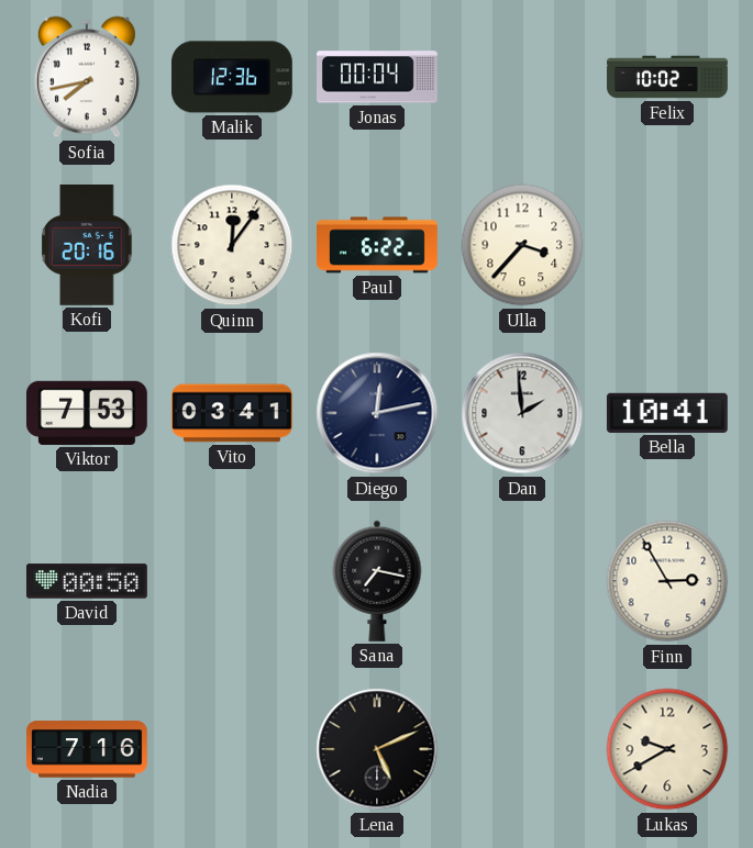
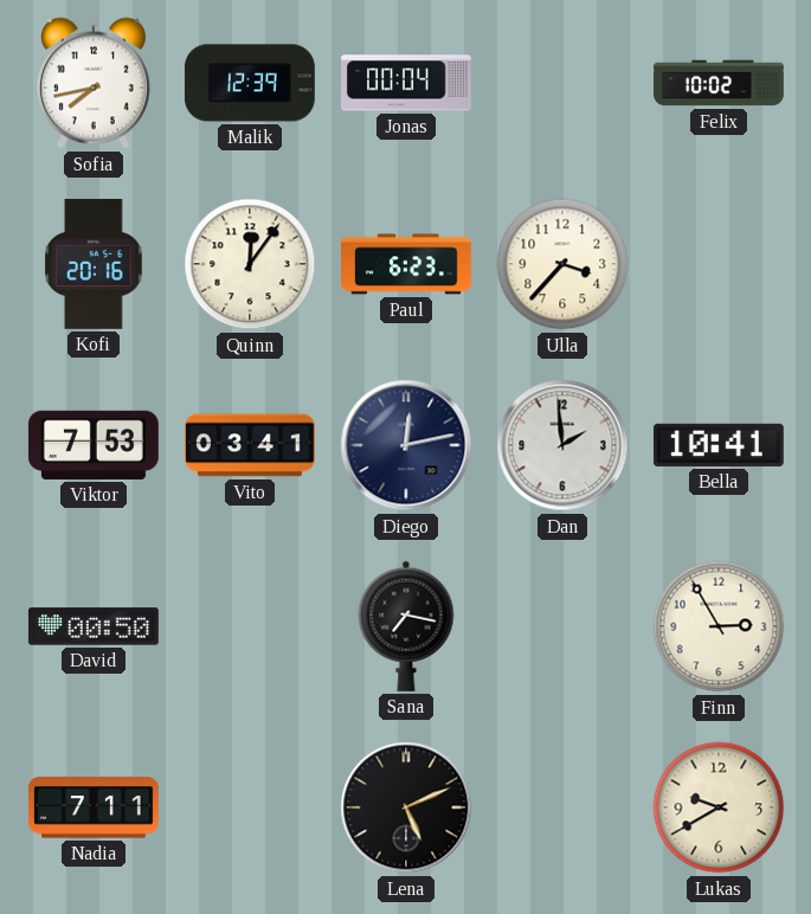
Malik: 12:36 -> 12:39 (250, 83)
Paul: 6:22 -> 6:23 (407, 264)
Nadia: 7:16 -> 7:11 (94, 807)
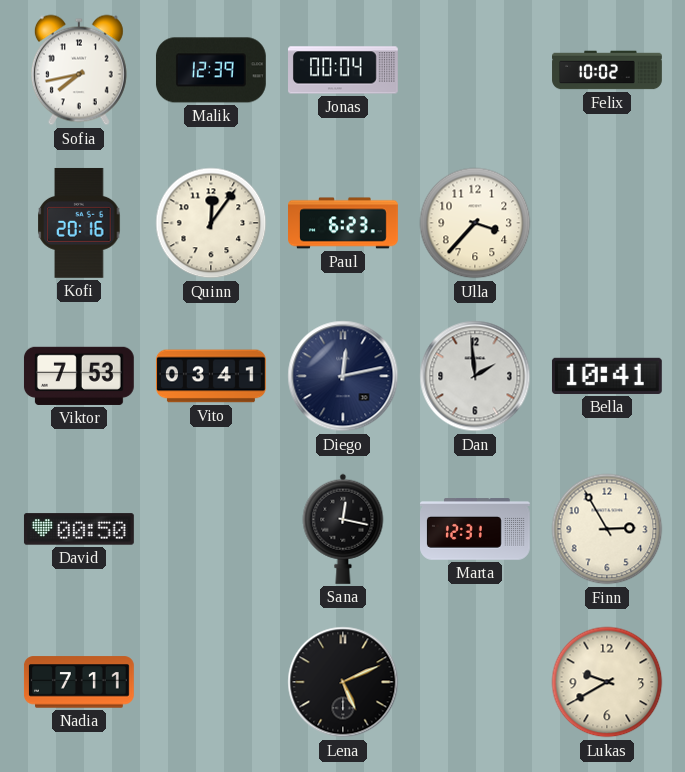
Sana: 7:17 -> 12:17 (343, 529)
Marta: none -> 12:31 (476, 529)
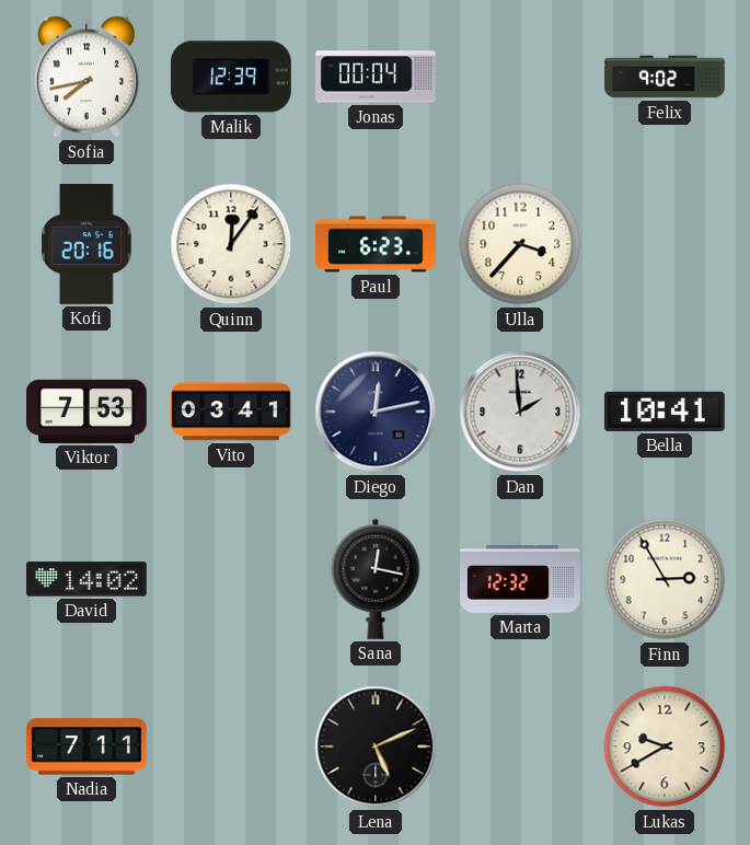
Felix: 10:02 -> 9:02 (665, 77)
David: 00:50 -> 14:02 (86, 579)
Marta: 12:31 -> 12:32 (521, 579)
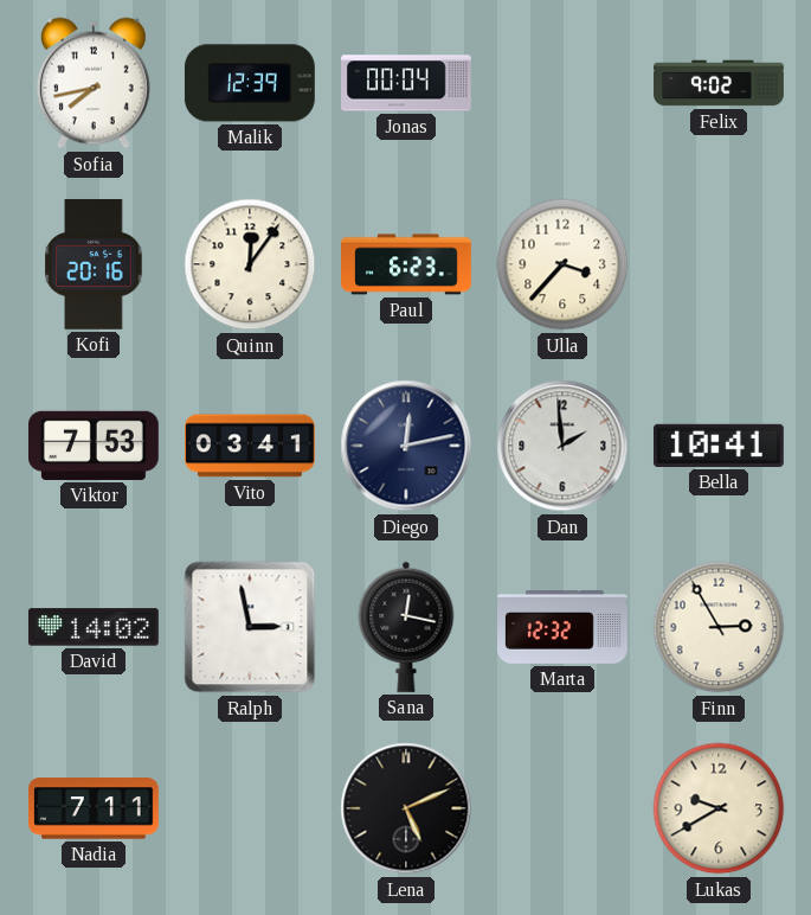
Ralph: none -> 2:58 (250, 627)
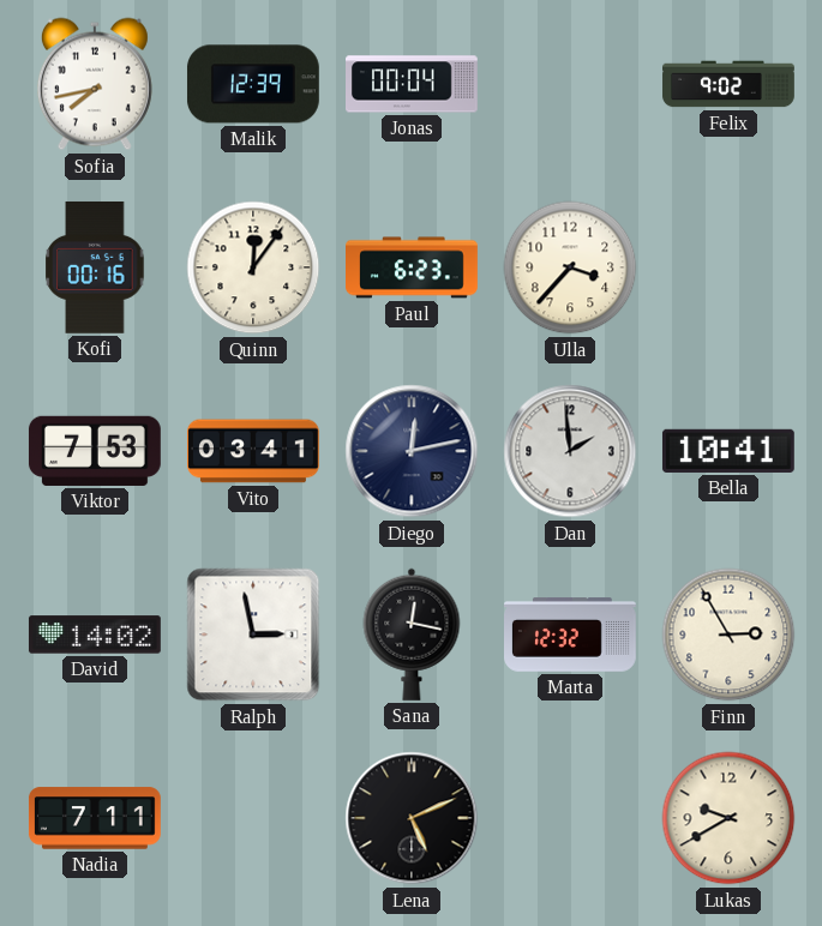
Kofi: 20:16 -> 00:16 (95, 267)
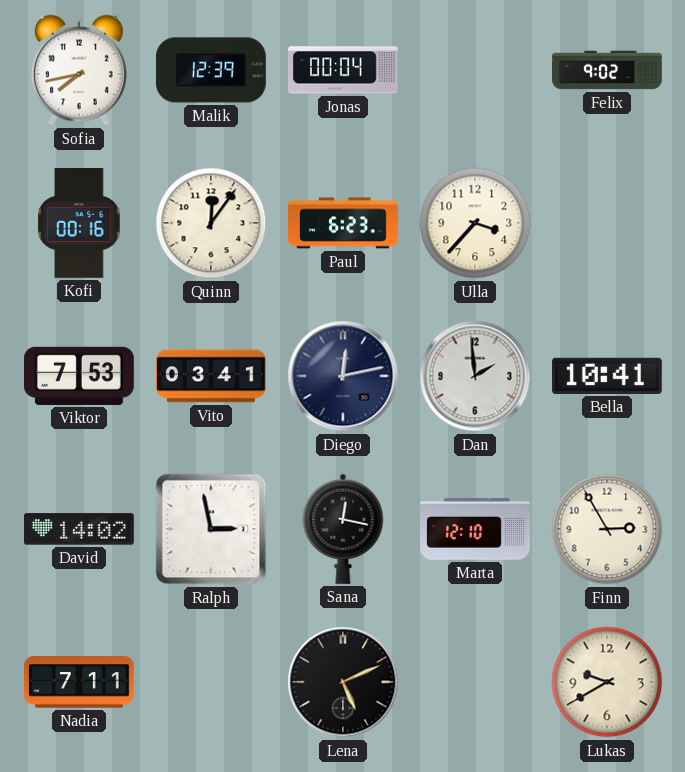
Marta: 12:32 -> 12:10 (476, 529)
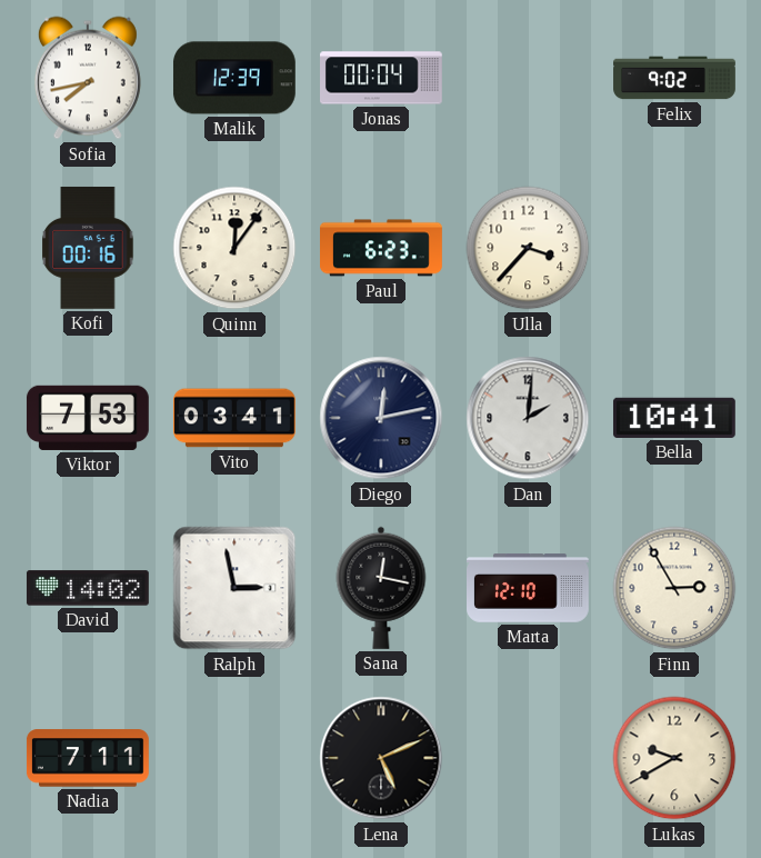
Dan: 1:59 -> 2:01 (528, 418)
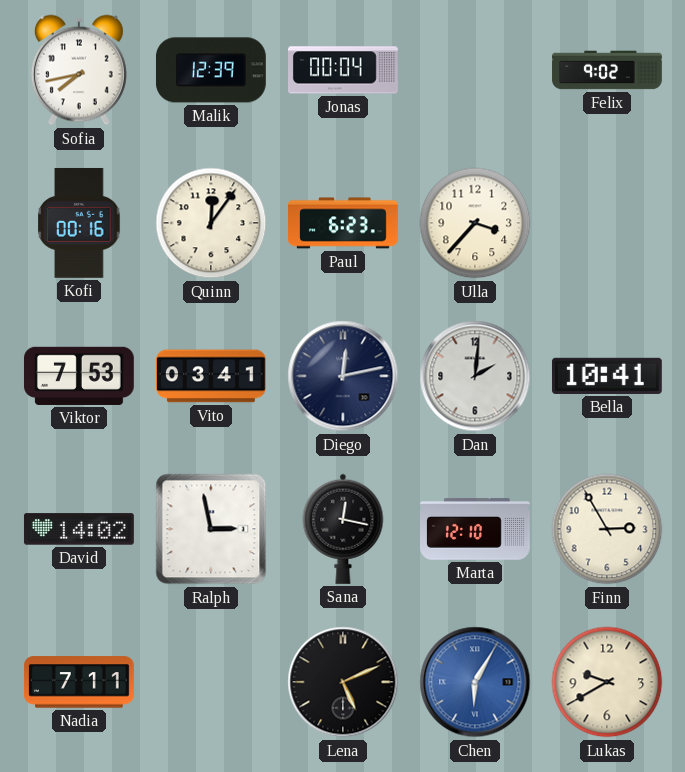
Chen: none -> 6:05 (475, 682)
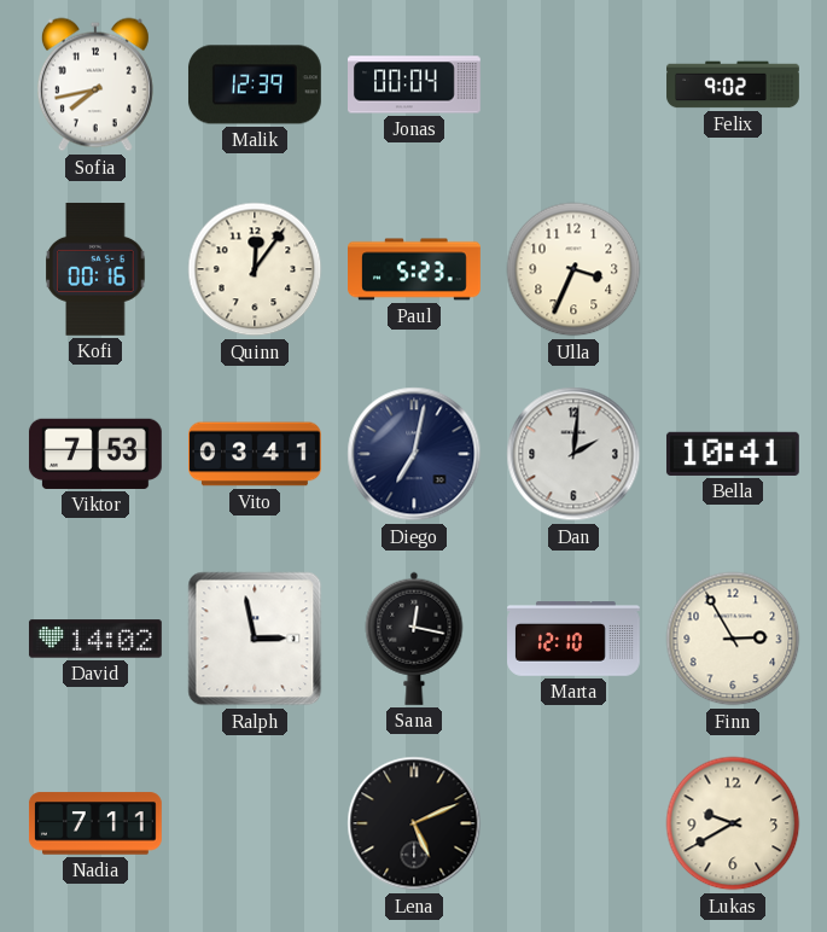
Paul: 6:23 -> 5:23 (415, 269)
Ulla: 3:37 -> 3:34 (573, 269)
Diego: 12:13 -> 7:02 (414, 454)
Chen: 6:05 -> none (475, 682)
